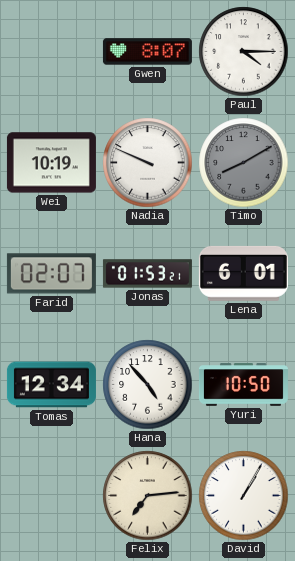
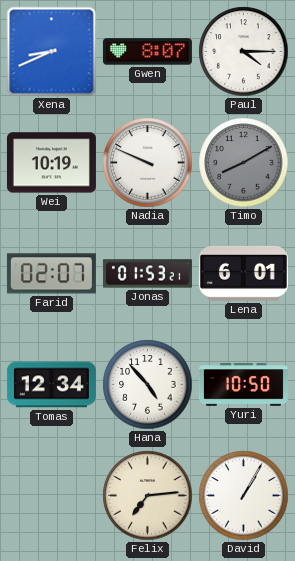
Xena: none -> 8:41 (52, 52)
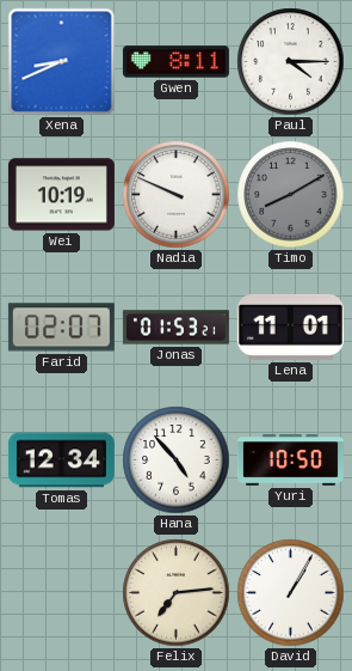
Gwen: 8:07 -> 8:11 (175, 62)
Lena: 6:01 -> 11:01 (290, 327)
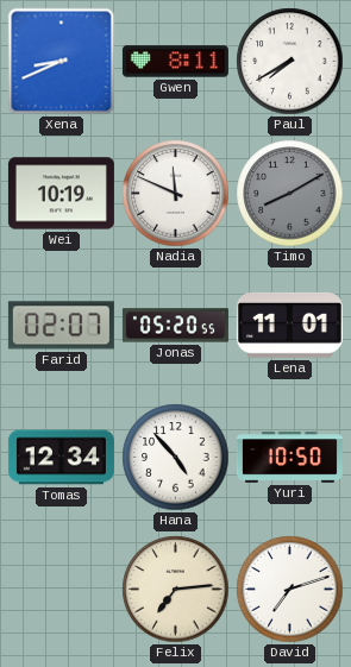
Paul: 4:15 -> 7:40 (290, 62)
Nadia: 9:49 -> 11:49 (176, 194)
Jonas: 01:53 -> 05:20 (175, 326)
David: 1:05 -> 7:12 (290, 590)
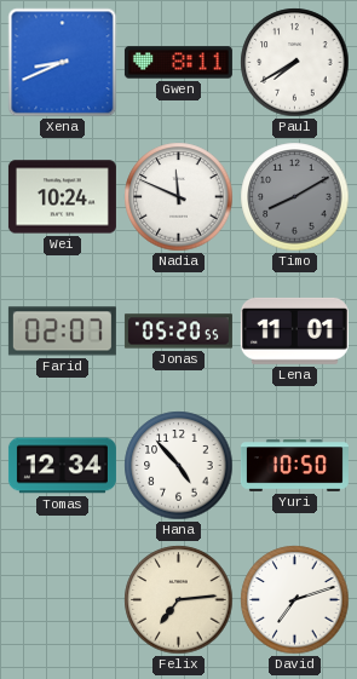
Wei: 10:19 -> 10:24 (62, 197)
